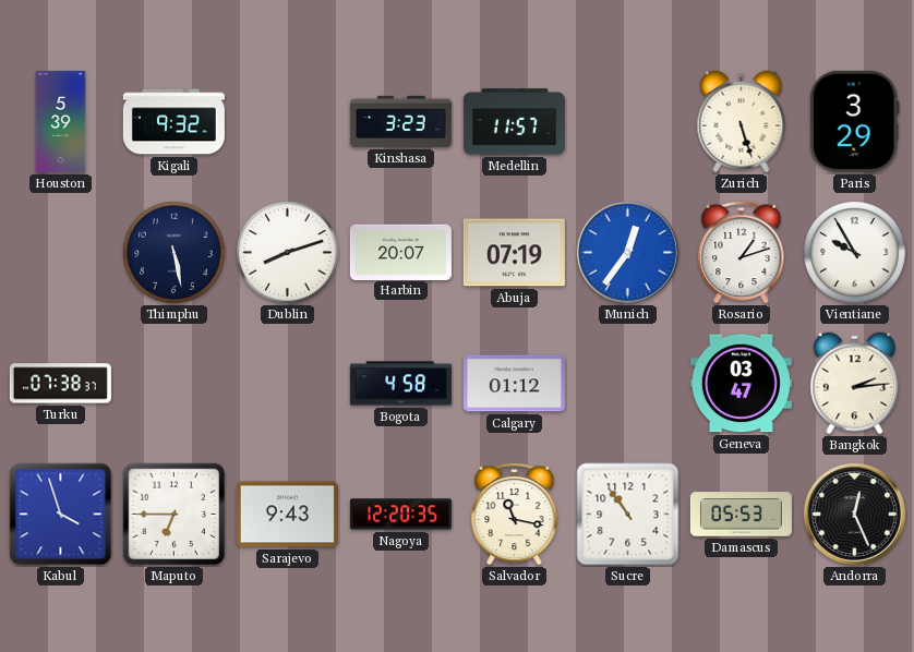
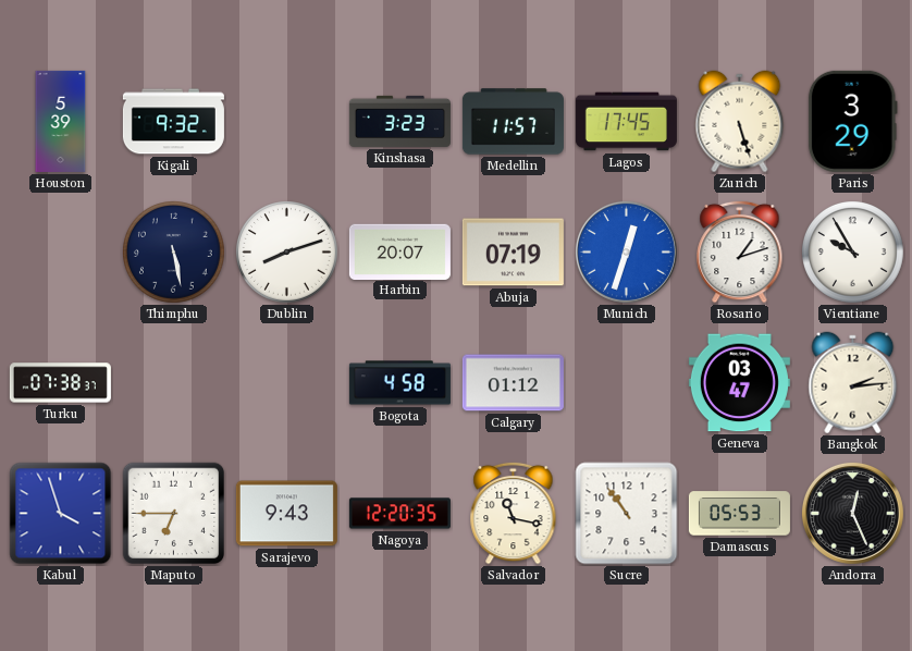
Lagos: none -> 17:45 (626, 122)
Munich: 12:36 -> 12:33 (626, 251)
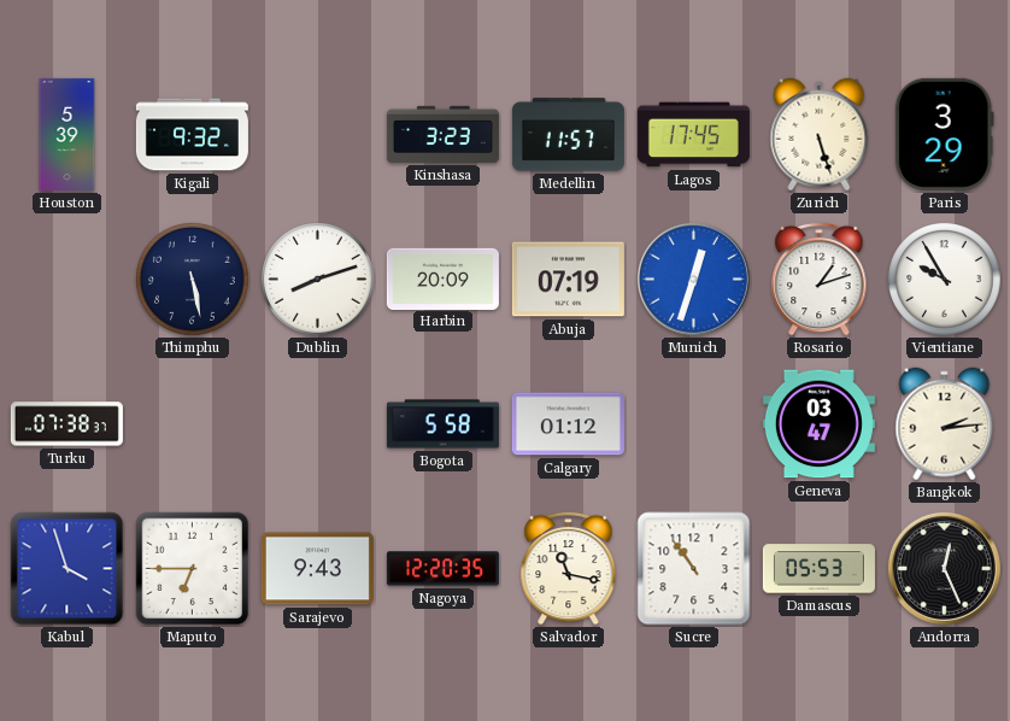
Harbin: 20:07 -> 20:09 (442, 279)
Bogota: 4:58 -> 5:58 (442, 424)
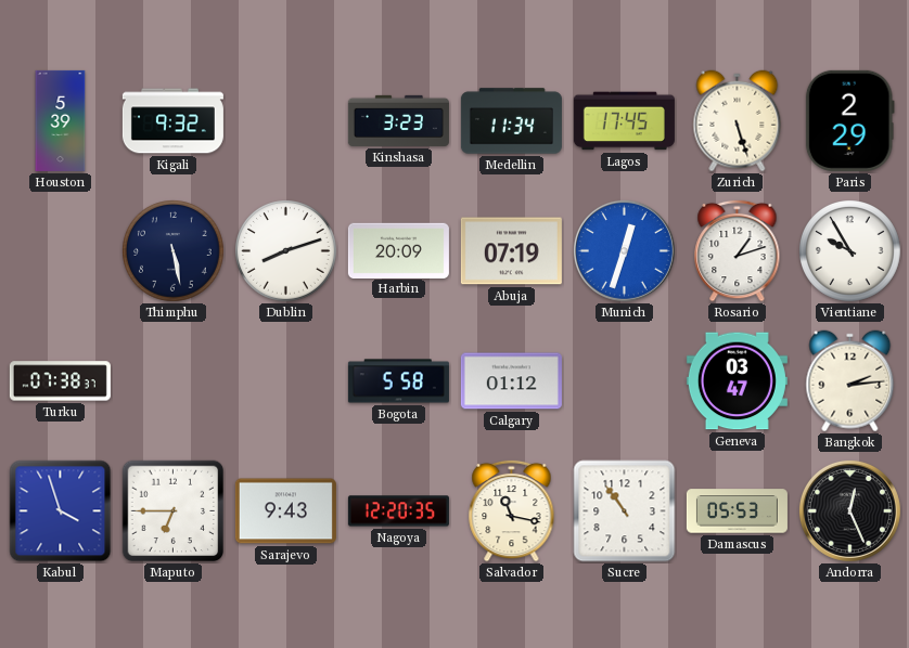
Medellin: 11:57 -> 11:34 (511, 121)
Paris: 3:29 -> 2:29 (849, 120)
